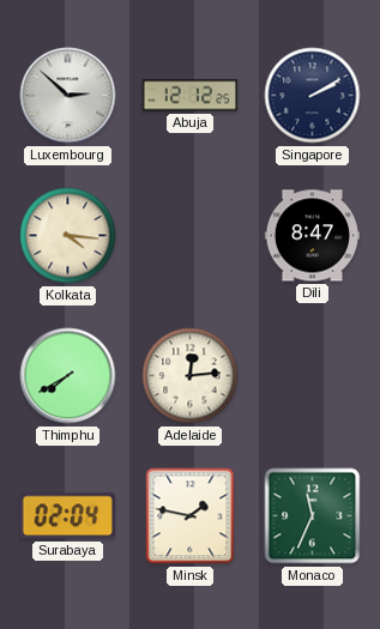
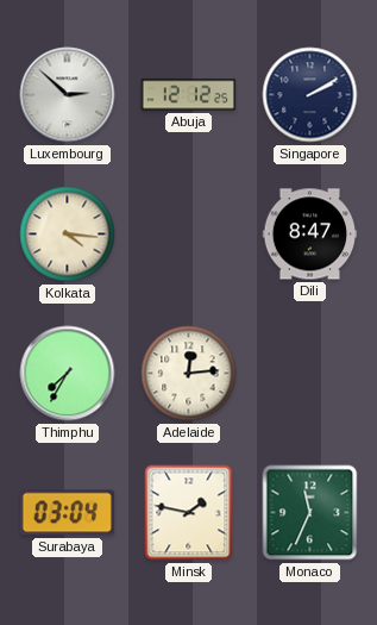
Thimphu: 7:40 -> 7:35 (68, 374)
Surabaya: 02:04 -> 03:04 (67, 513)
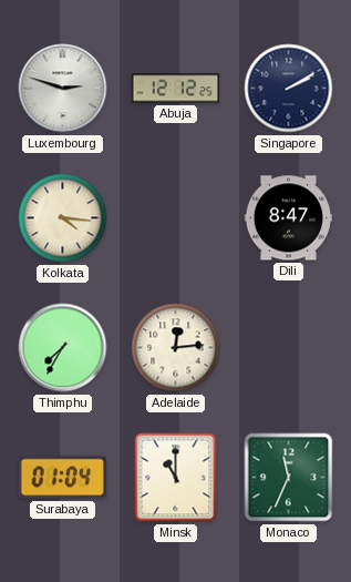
Luxembourg: 2:52 -> 2:48 (63, 89)
Surabaya: 03:04 -> 01:04 (62, 478)
Minsk: 1:47 -> 11:00 (176, 478)
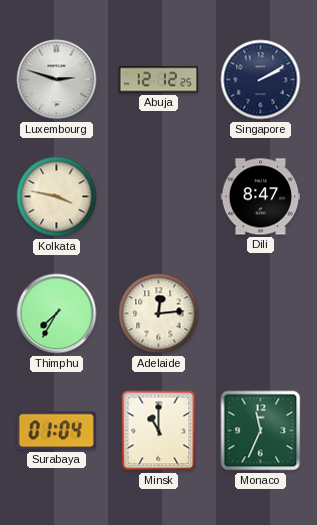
Kolkata: 4:16 -> 3:47 (57, 197)
